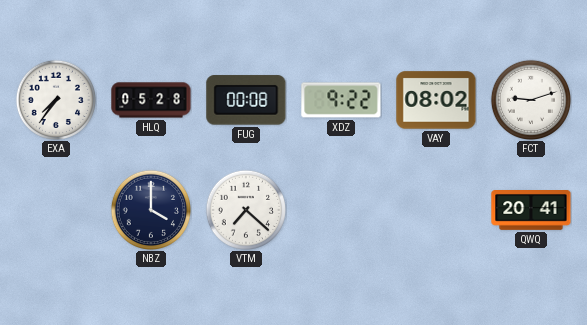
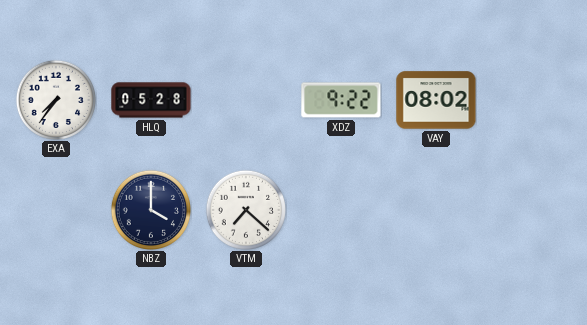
FUG: 00:08 -> none (246, 100)
FCT: 9:12 -> none (530, 99)
QWQ: 20:41 -> none (531, 211)
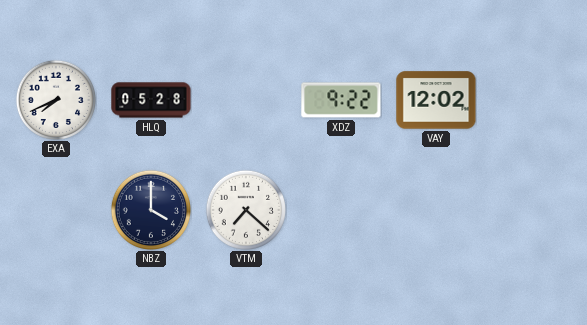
EXA: 7:36 -> 7:41 (55, 99)
VAY: 08:02 -> 12:02 (436, 100)
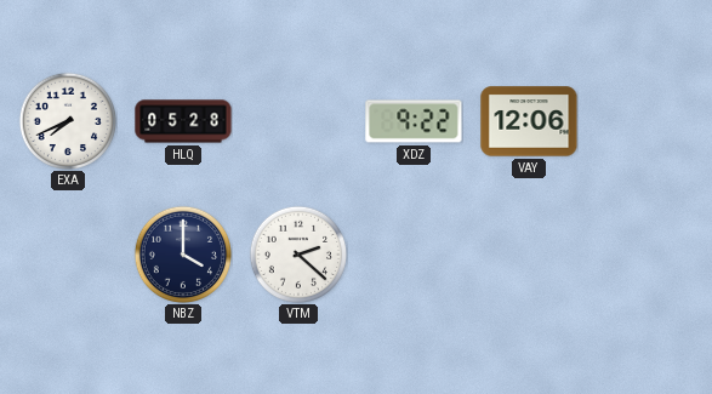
VAY: 12:02 -> 12:06 (529, 121)
VTM: 7:22 -> 2:22 (297, 253)
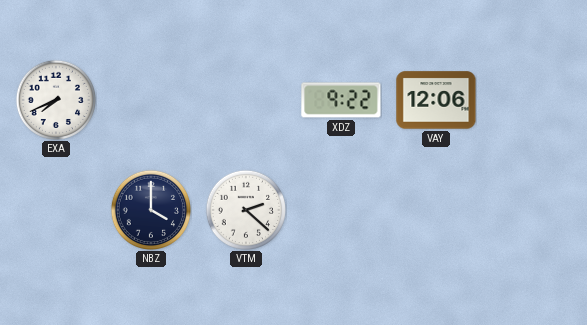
HLQ: 05:28 -> none (183, 121)
